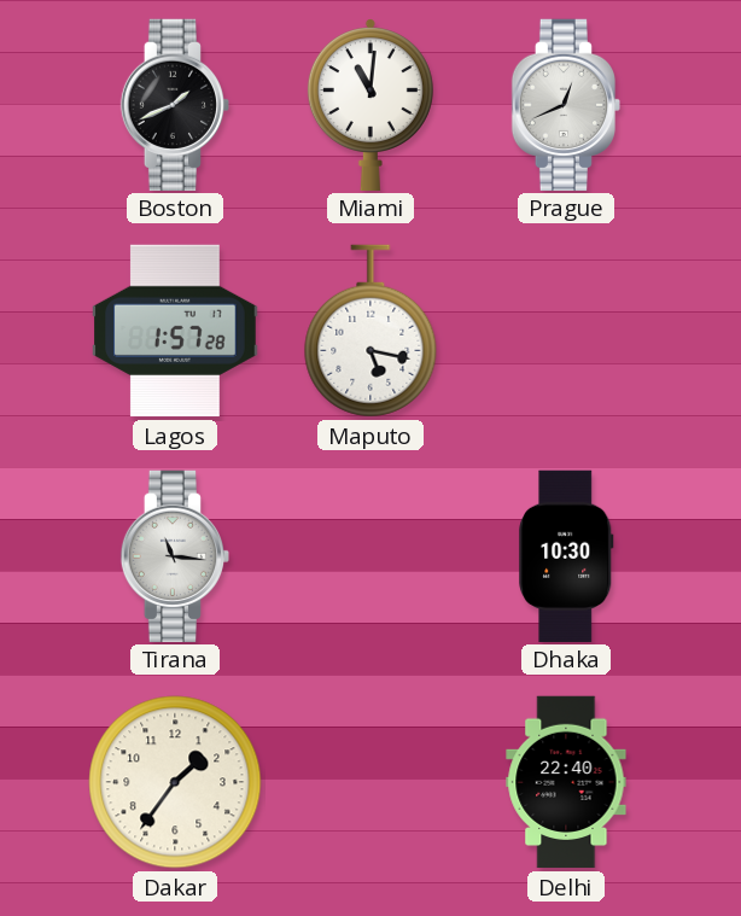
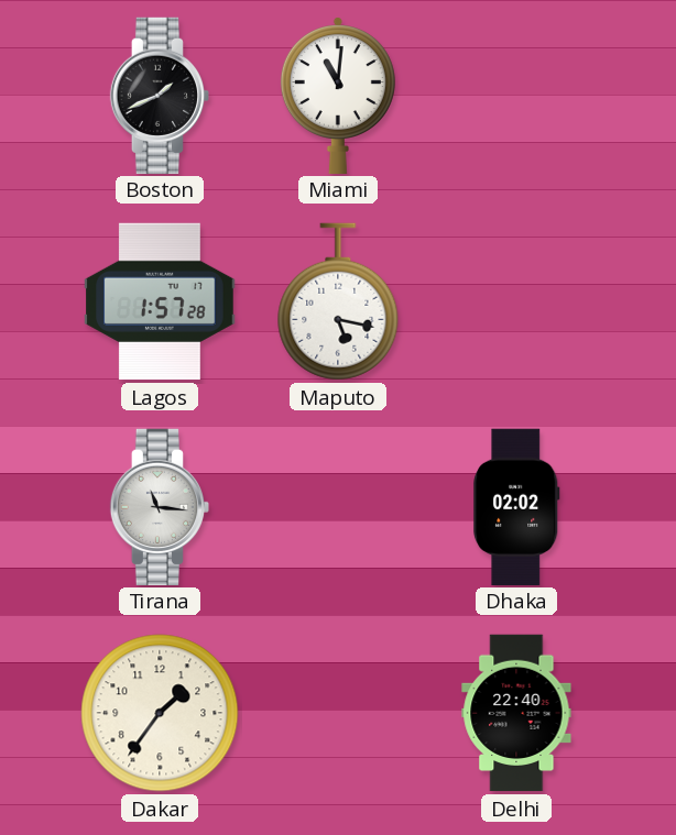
Prague: 12:41 -> none (565, 104)
Dhaka: 10:30 -> 02:02 (516, 506)
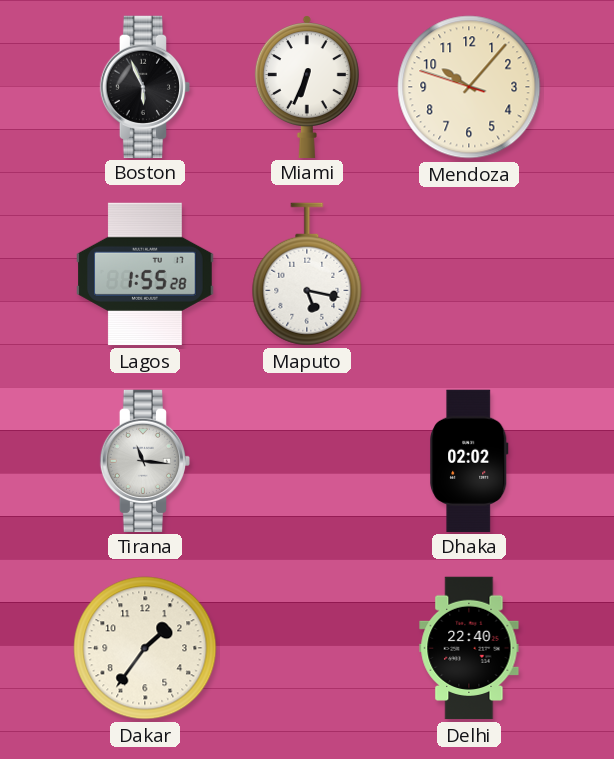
Boston: 1:41 -> 5:56 (144, 86)
Miami: 11:01 -> 6:34 (307, 86)
Mendoza: none -> 10:06 (469, 87)
Lagos: 1:57 -> 1:55 (145, 274)
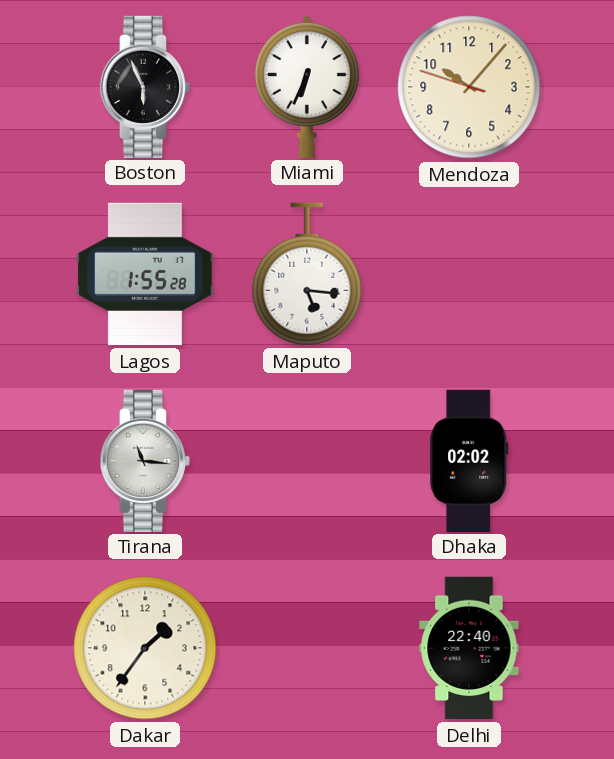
Maputo: 5:17 -> 5:16 (307, 274)
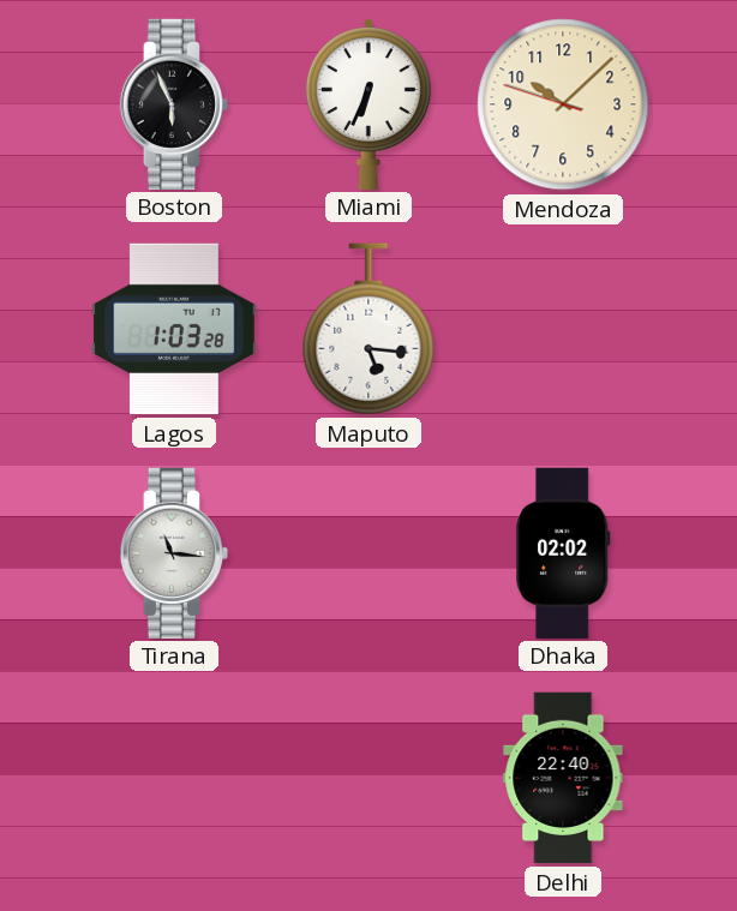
Mendoza: 10:06 -> 10:07 (563, 104)
Lagos: 1:55 -> 1:03 (174, 329)
Dakar: 1:36 -> none (145, 648)
